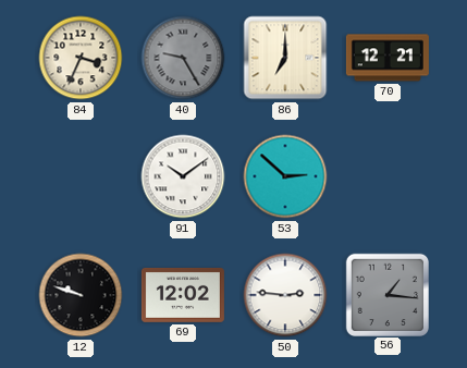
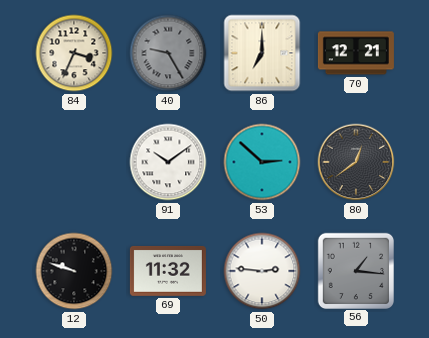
80: none -> 12:39 (356, 162)
69: 12:02 -> 11:32 (168, 271)
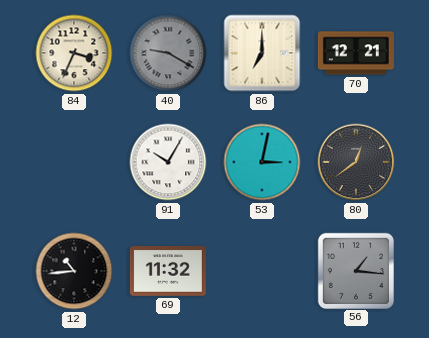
40: 9:25 -> 9:20 (168, 53)
91: 10:09 -> 10:05 (168, 162)
53: 2:52 -> 3:02 (262, 162)
12: 9:48 -> 10:44 (74, 271)
50: 2:46 -> none (262, 271)
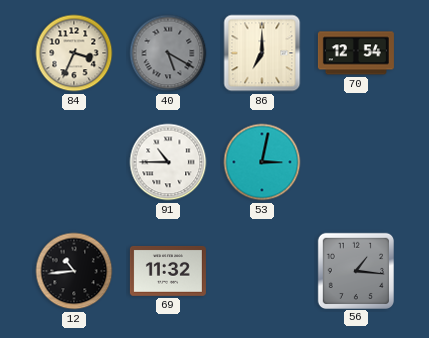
40: 9:20 -> 5:20 (168, 53)
70: 12:21 -> 12:54 (356, 53)
91: 10:05 -> 10:45 (168, 162)
80: 12:39 -> none (356, 162)
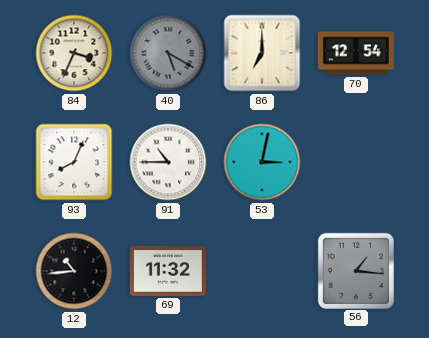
93: none -> 8:04 (74, 162)
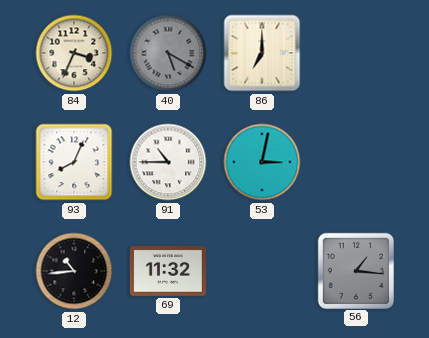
70: 12:54 -> none (356, 53)
